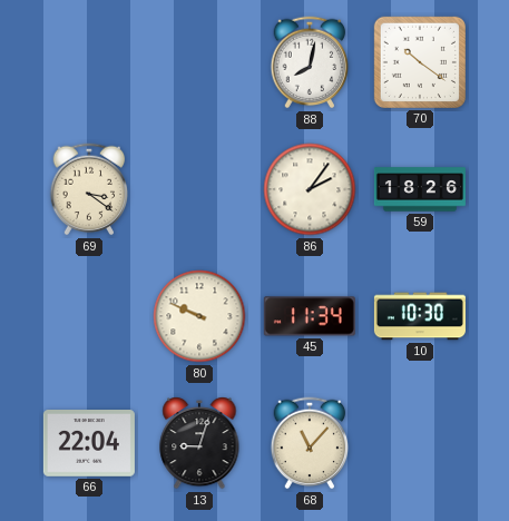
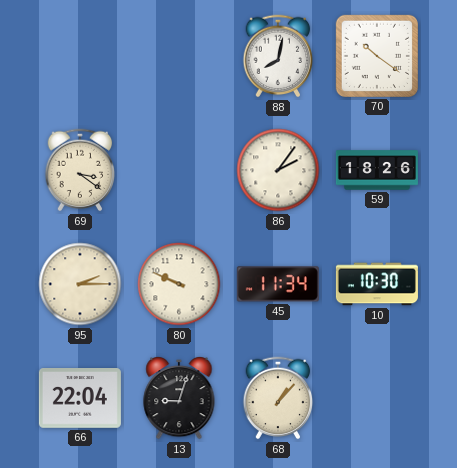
95: none -> 2:15 (80, 284)
68: 11:07 -> 1:07 (278, 398)
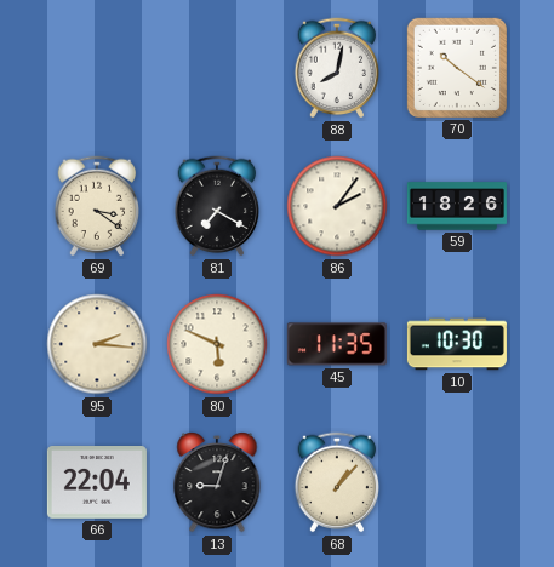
81: none -> 7:20 (217, 206)
95: 2:15 -> 2:16 (97, 344)
80: 9:49 -> 5:49 (217, 344)
45: 11:34 -> 11:35 (337, 344)
